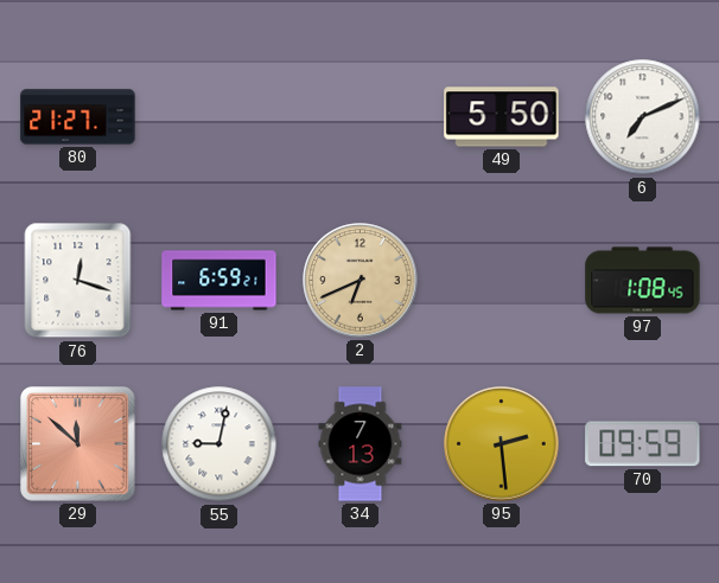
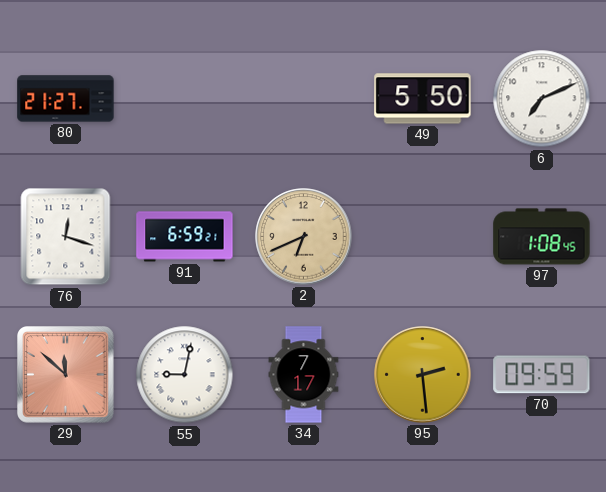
34: 7:13 -> 7:17 (304, 375)
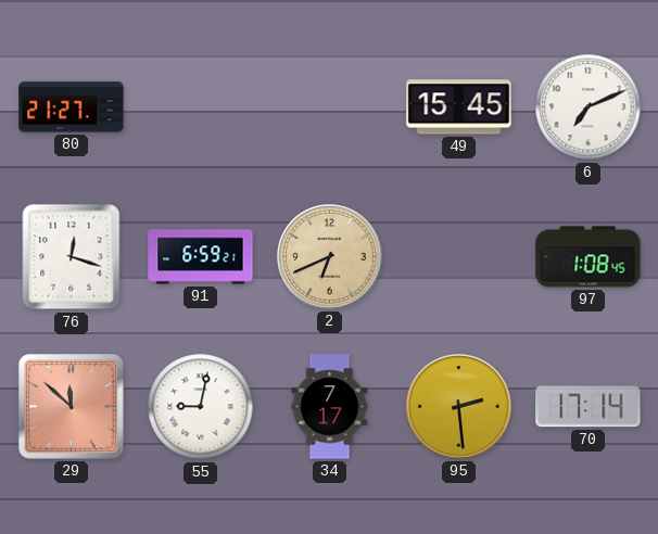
49: 5:50 -> 15:45 (459, 107)
70: 09:59 -> 17:14 (589, 407)
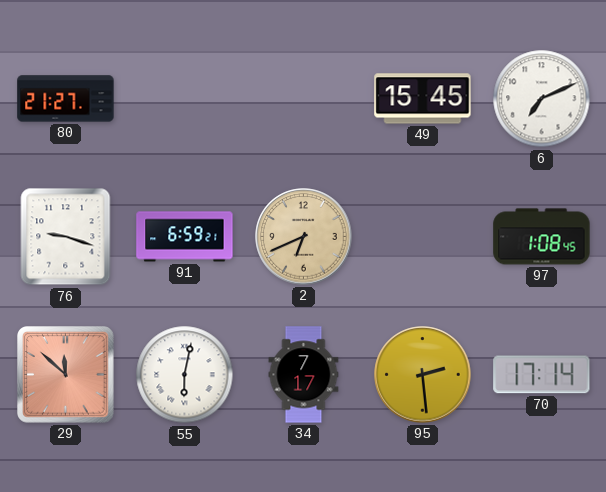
76: 12:18 -> 9:18 (66, 237)
55: 9:02 -> 6:02 (185, 375)
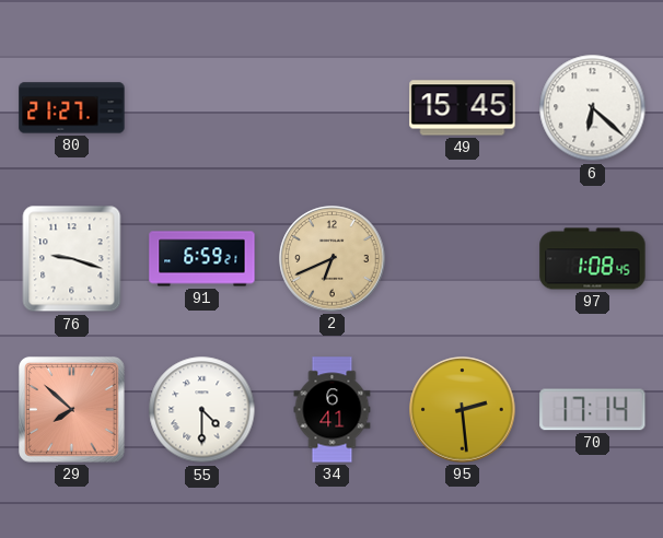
6: 7:11 -> 6:22 (593, 108)
29: 11:52 -> 7:52 (72, 410)
55: 6:02 -> 4:30 (202, 410)
34: 7:17 -> 6:41 (333, 410)
